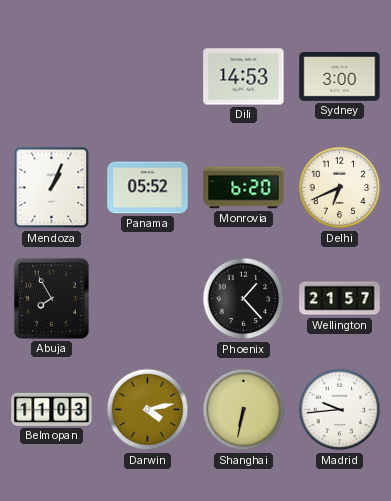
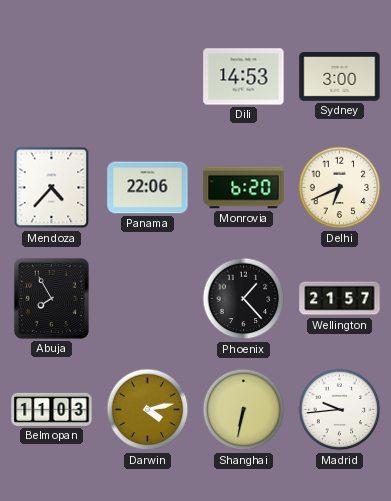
Mendoza: 1:04 -> 4:37 (52, 188)
Panama: 05:52 -> 22:06 (148, 188)
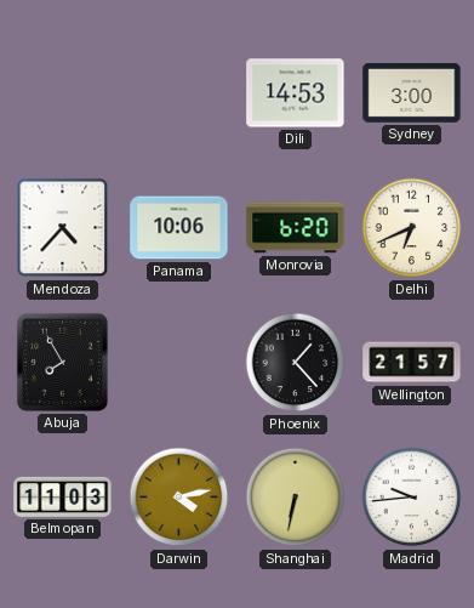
Panama: 22:06 -> 10:06 (179, 228)
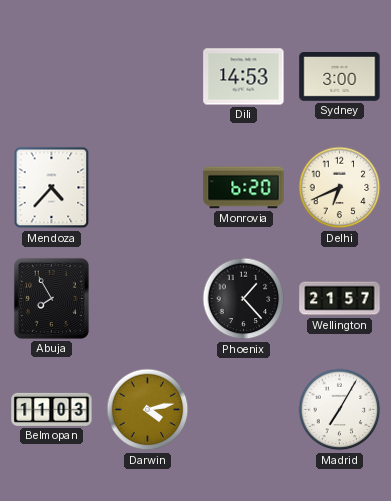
Panama: 10:06 -> none (179, 228)
Shanghai: 6:32 -> none (296, 498)
Madrid: 9:44 -> 7:05 (340, 410)
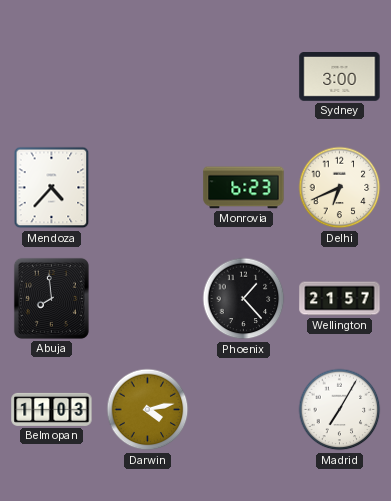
Dili: 14:53 -> none (244, 77)
Monrovia: 6:20 -> 6:23 (244, 188)
Abuja: 7:55 -> 7:59 (51, 298)
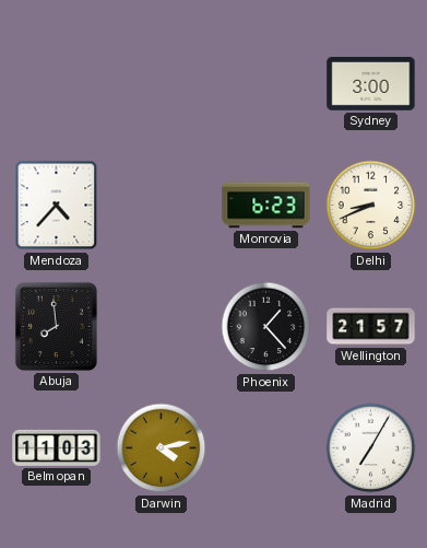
Delhi: 6:41 -> 8:41 (371, 206)
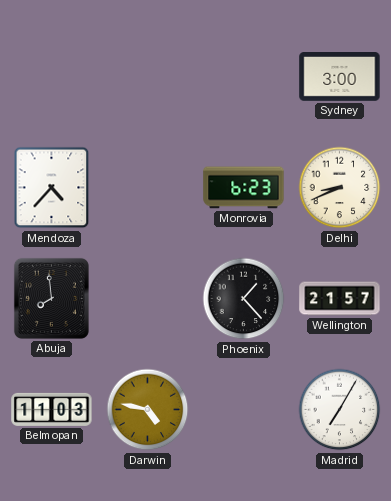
Darwin: 4:13 -> 4:47 (148, 410)
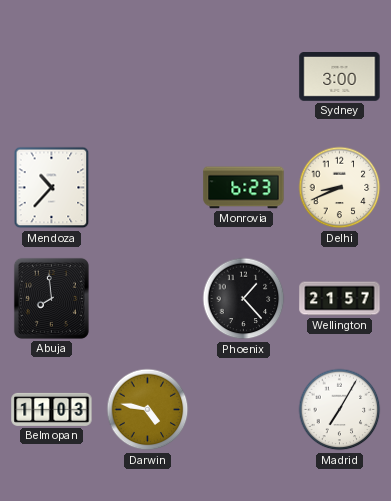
Mendoza: 4:37 -> 10:37 (52, 188)
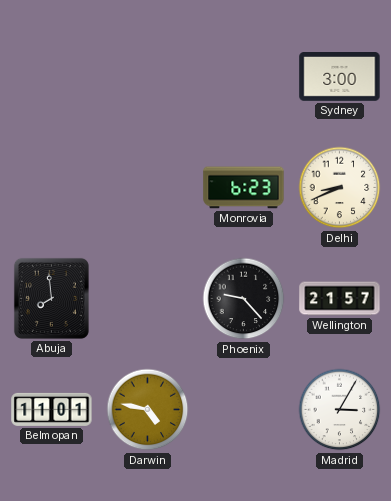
Mendoza: 10:37 -> none (52, 188)
Phoenix: 1:23 -> 9:23 (244, 299)
Belmopan: 11:03 -> 11:01 (52, 409)
Madrid: 7:05 -> 3:05 (340, 410)
